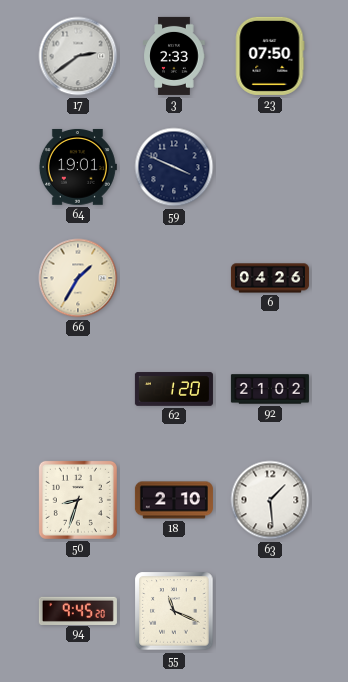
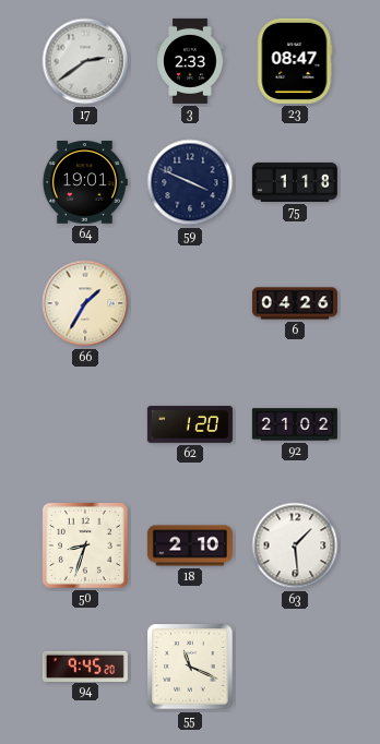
23: 07:50 -> 08:47 (295, 61)
75: none -> 1:18 (295, 182)
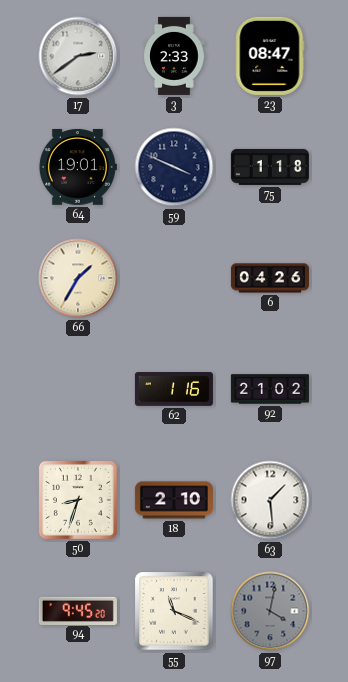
62: 1:20 -> 1:16 (174, 389)
97: none -> 4:02 (270, 611)
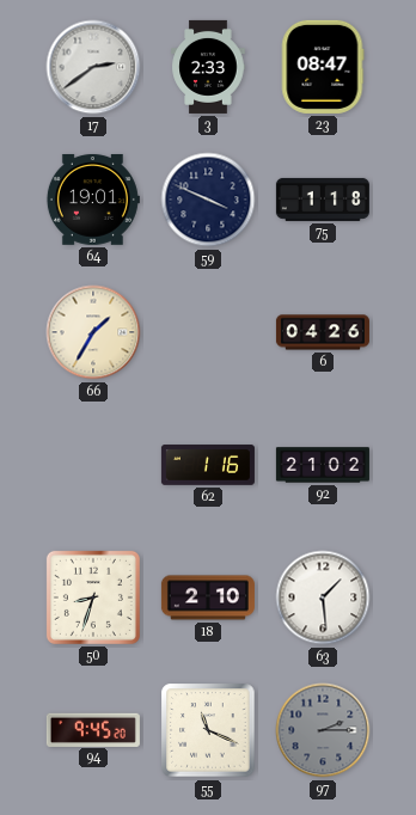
97: 4:02 -> 2:15 (323, 730)
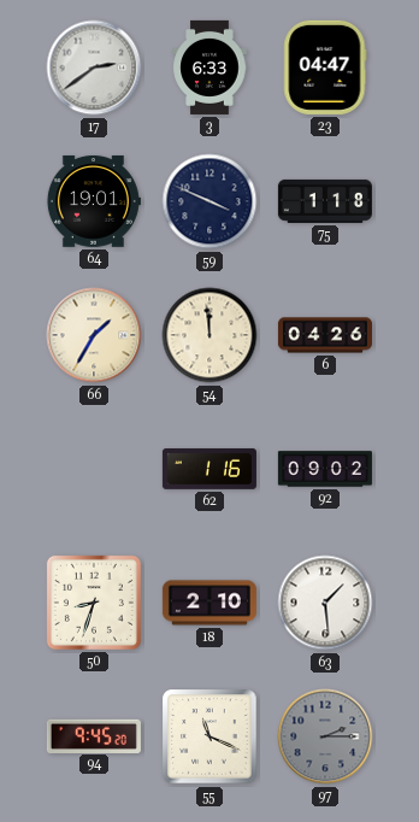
3: 2:33 -> 6:33 (209, 67)
23: 08:47 -> 04:47 (325, 67)
54: none -> 11:59 (209, 335)
92: 21:02 -> 09:02 (325, 469)
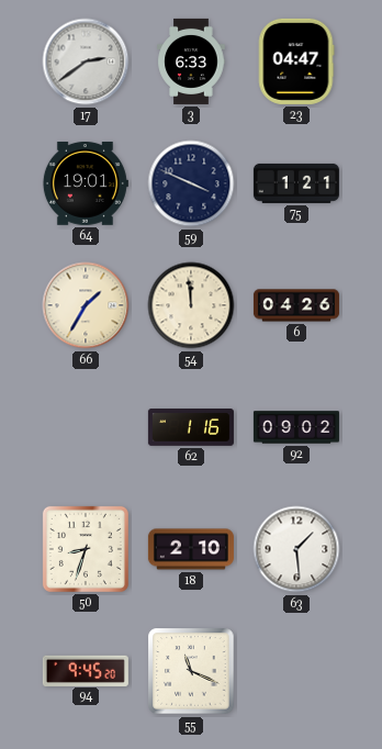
75: 1:18 -> 1:21 (296, 183)
97: 2:15 -> none (325, 736)
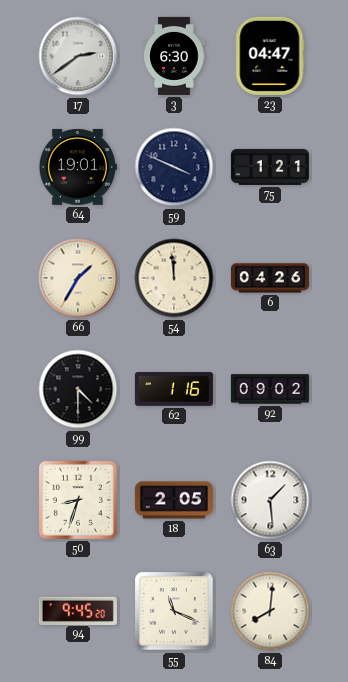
3: 6:33 -> 6:30 (174, 56)
99: none -> 4:30 (78, 389)
18: 2:10 -> 2:05 (174, 500)
84: none -> 8:01 (270, 611)
